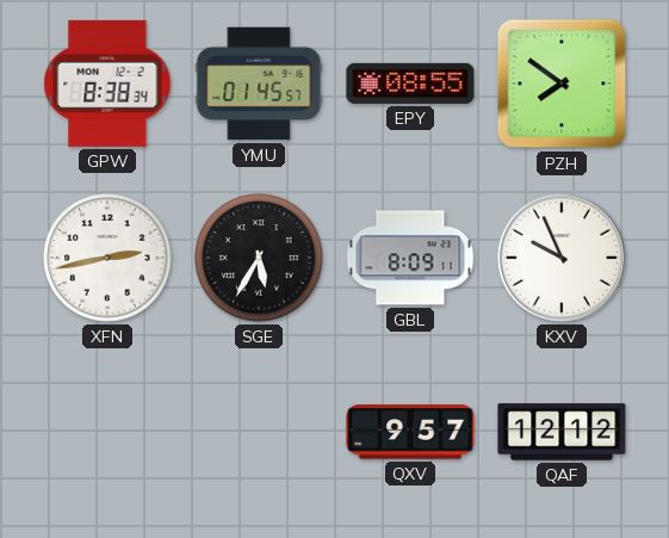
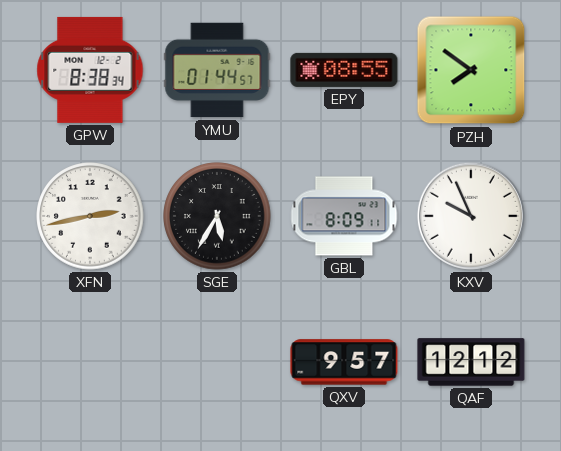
YMU: 01:45 -> 01:44 (217, 70)
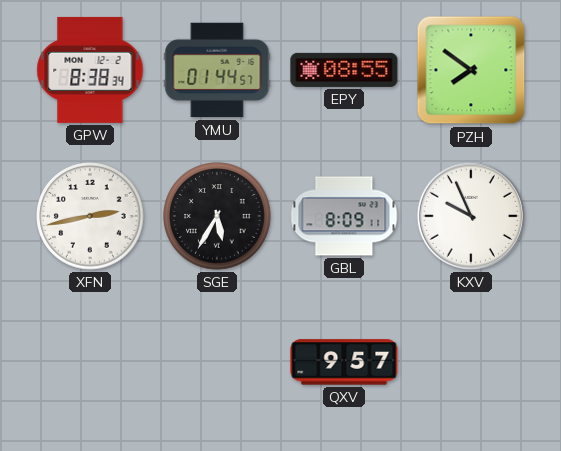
QAF: 12:12 -> none (471, 362)
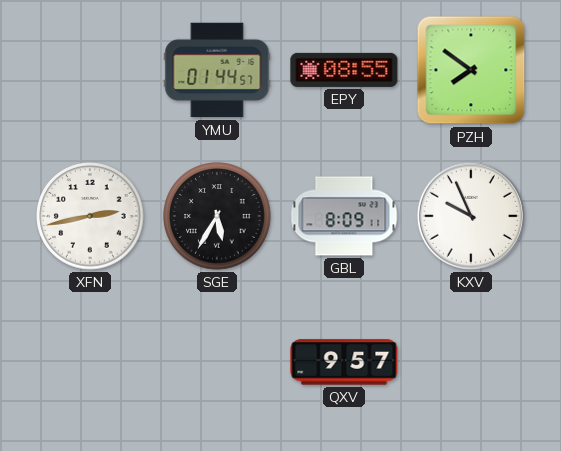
GPW: 8:38 -> none (90, 70)
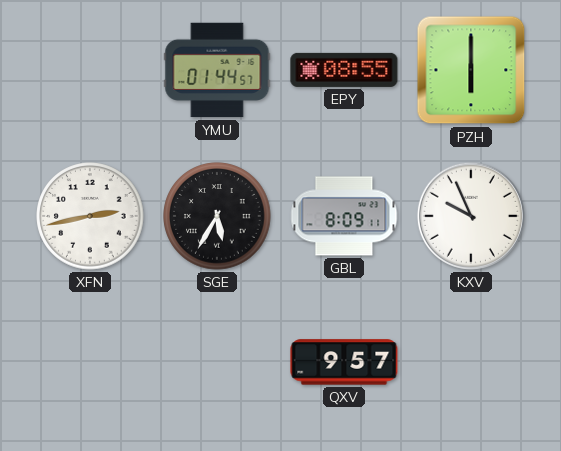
PZH: 7:51 -> 6:00 (471, 70)
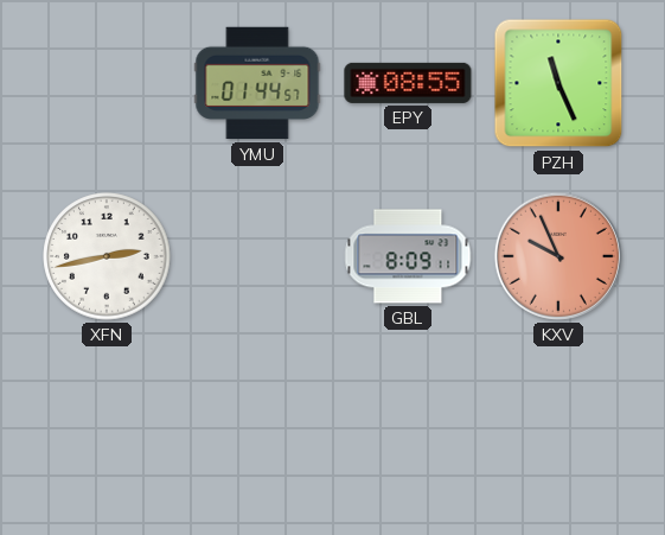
PZH: 6:00 -> 11:26 (558, 83)
SGE: 5:35 -> none (217, 216)
KXV dial: white -> salmon (558, 256)
QXV: 9:57 -> none (344, 362)
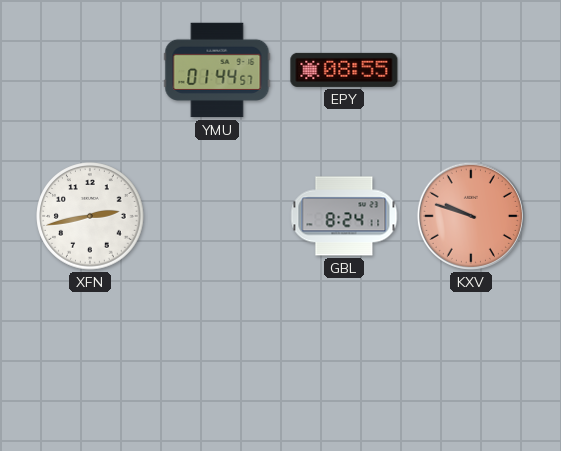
PZH: 11:26 -> none (558, 83)
GBL: 8:09 -> 8:24 (344, 216)
KXV: 9:56 -> 9:48 (471, 216)
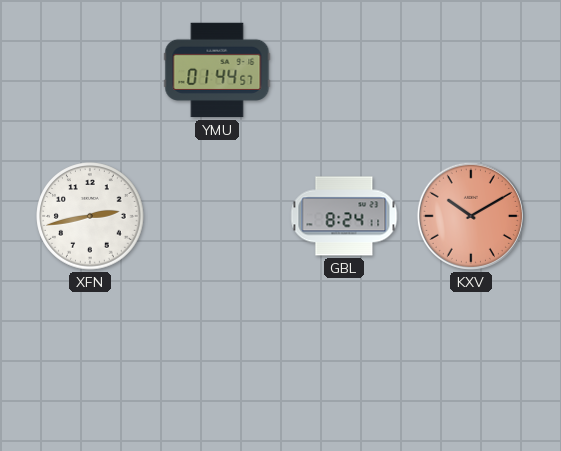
EPY: 08:55 -> none (344, 70)
KXV: 9:48 -> 10:10 (471, 216)
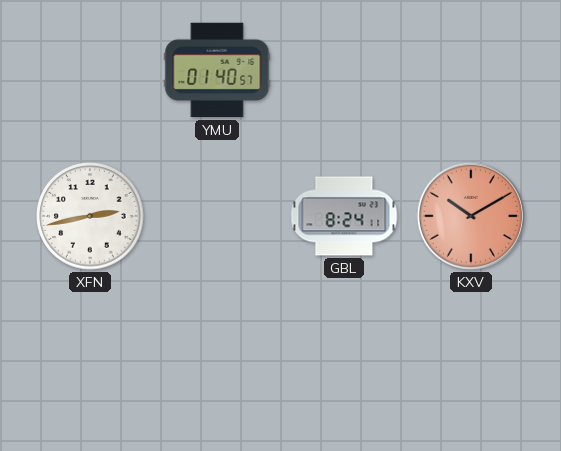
YMU: 01:44 -> 01:40 (217, 70)
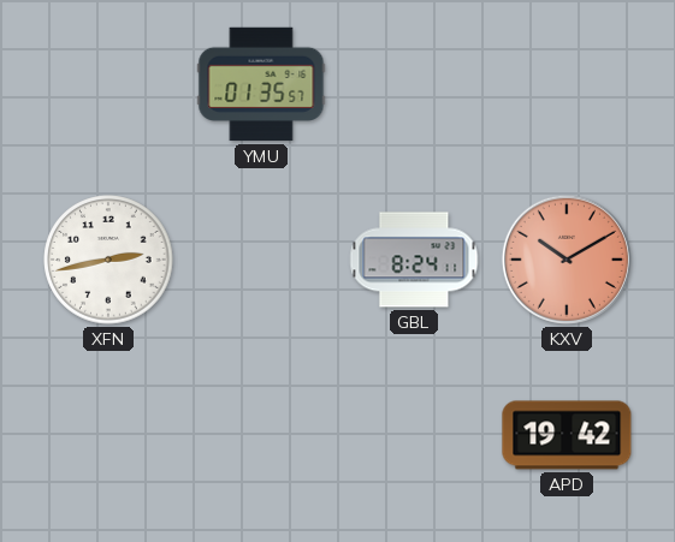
YMU: 01:40 -> 01:35 (261, 84)
APD: none -> 19:42 (567, 435)
